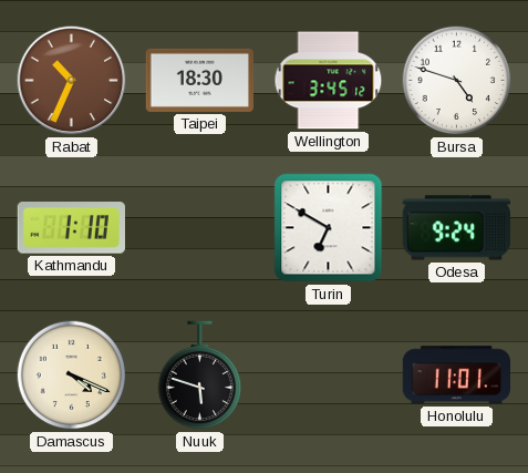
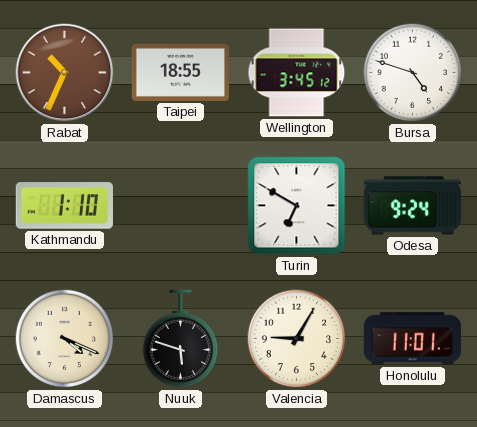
Taipei: 18:30 -> 18:55 (180, 72)
Valencia: none -> 9:05 (297, 339)
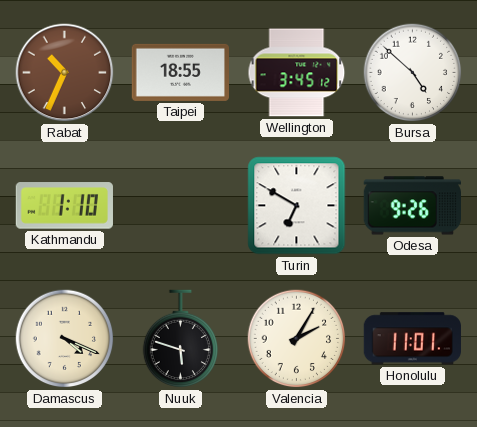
Bursa: 4:48 -> 4:52 (413, 73)
Odesa: 9:24 -> 9:26 (412, 206)
Valencia: 9:05 -> 2:05 (297, 339)
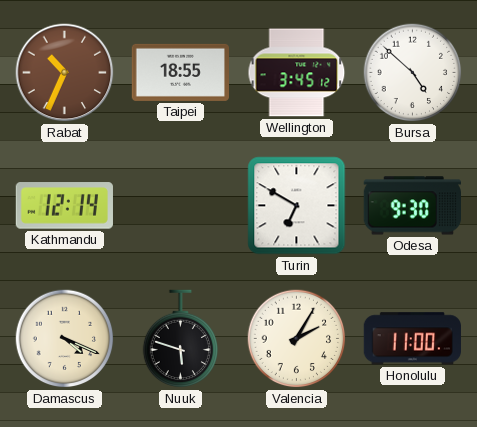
Kathmandu: 1:10 -> 12:14 (64, 206)
Odesa: 9:26 -> 9:30 (412, 206)
Honolulu: 11:01 -> 11:00 (412, 339)
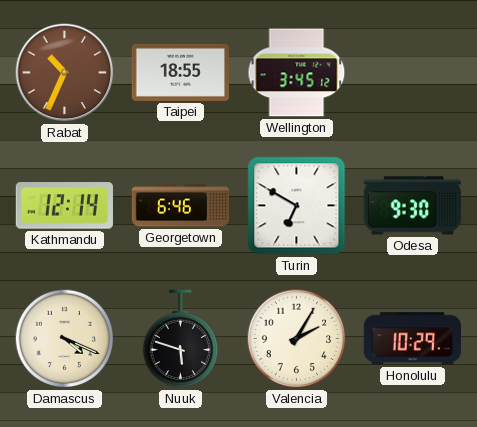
Bursa: 4:52 -> none (413, 73)
Georgetown: none -> 6:46 (181, 206)
Honolulu: 11:00 -> 10:29 (412, 339)
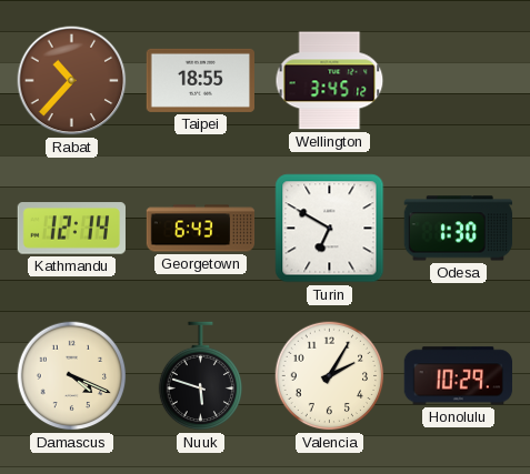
Rabat: 10:34 -> 10:37 (72, 81)
Georgetown: 6:46 -> 6:43 (201, 229)
Odesa: 9:30 -> 1:30 (458, 229)
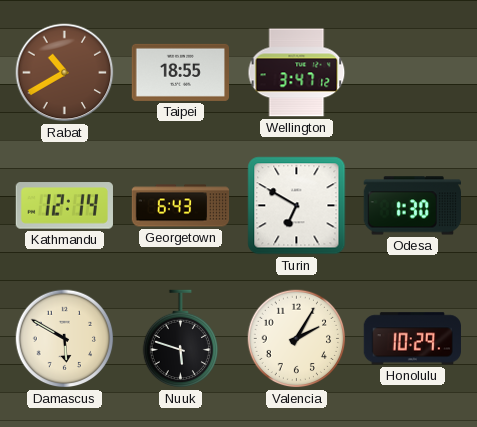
Rabat: 10:37 -> 10:40 (65, 73)
Wellington: 3:45 -> 3:47 (297, 73)
Damascus: 4:19 -> 5:50 (65, 339)
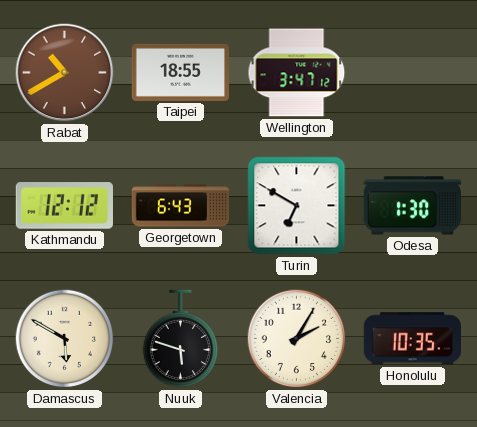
Kathmandu: 12:14 -> 12:12 (64, 206)
Honolulu: 10:29 -> 10:35 (412, 339)
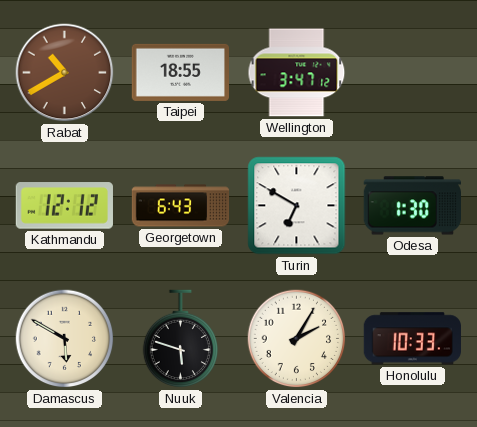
Honolulu: 10:35 -> 10:33 (412, 339)
